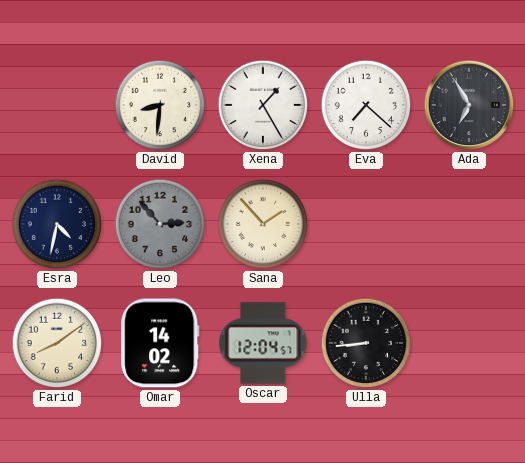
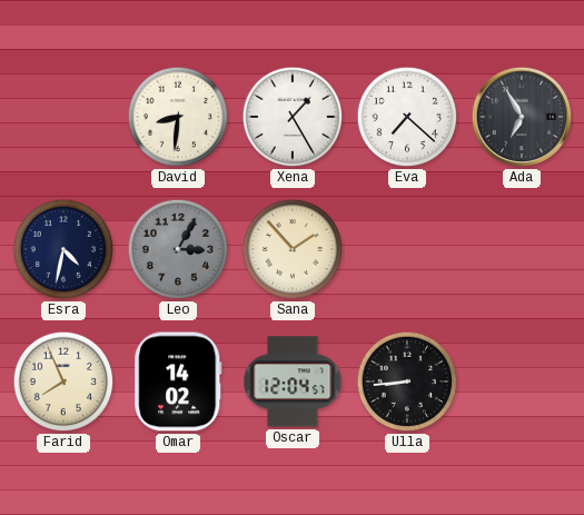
Leo: 2:53 -> 3:05 (178, 249)
Farid: 8:09 -> 7:56 (63, 382)
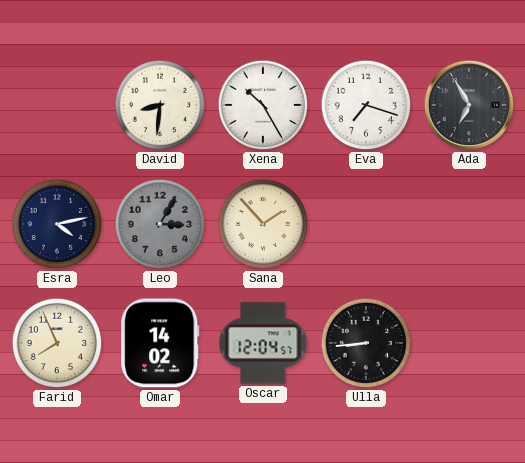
Xena: 1:25 -> 10:25 (263, 105)
Eva: 7:22 -> 7:18 (366, 105)
Esra: 4:32 -> 4:13 (57, 224)
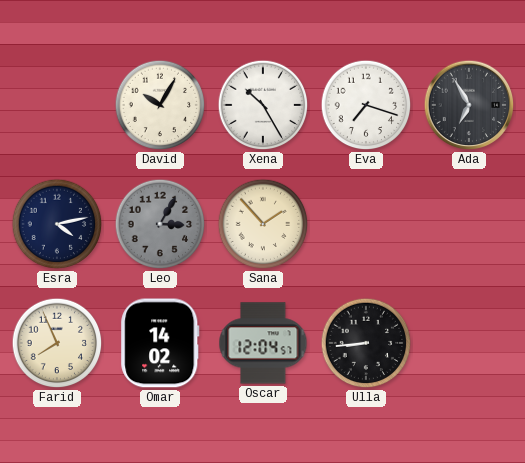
David: 8:31 -> 10:05 (160, 105)
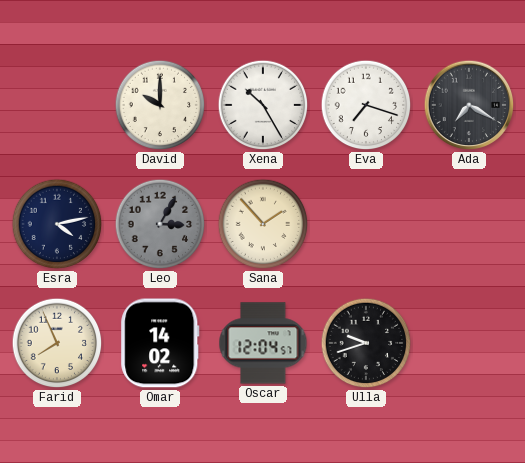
David: 10:05 -> 10:00 (160, 105)
Ada: 6:55 -> 7:20 (469, 105)
Ulla: 8:44 -> 9:42 (366, 343)
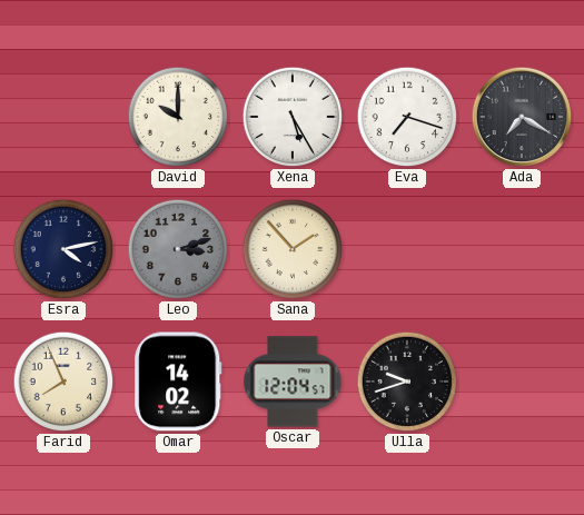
Xena: 10:25 -> 5:25 (293, 117)
Leo: 3:05 -> 3:12 (178, 249)
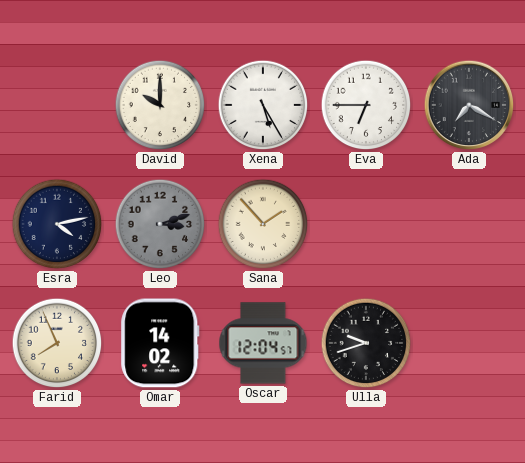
Eva: 7:18 -> 6:45 (366, 105)
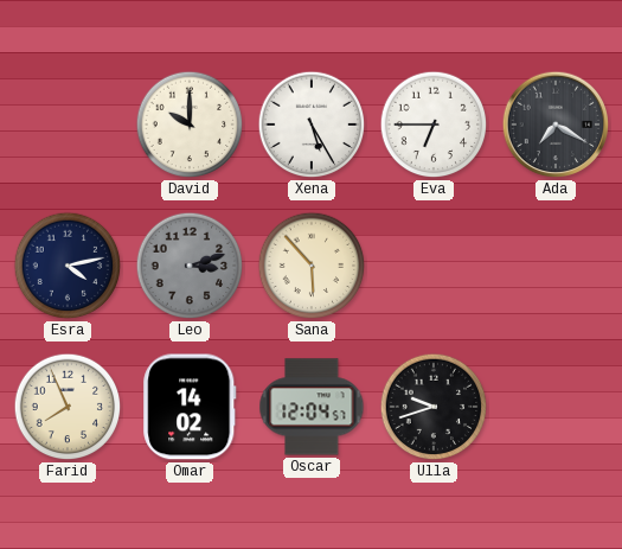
Sana: 1:53 -> 5:53 (312, 266)
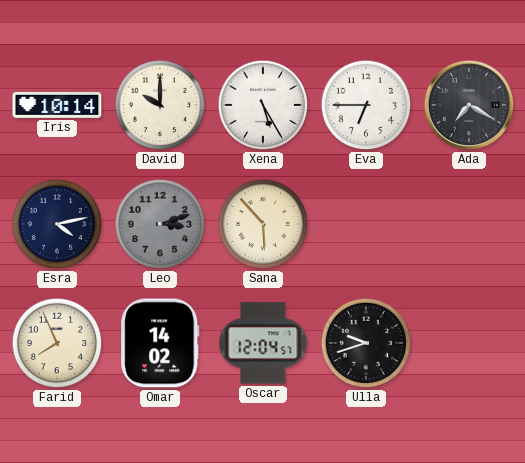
Iris: none -> 10:14 (57, 105)
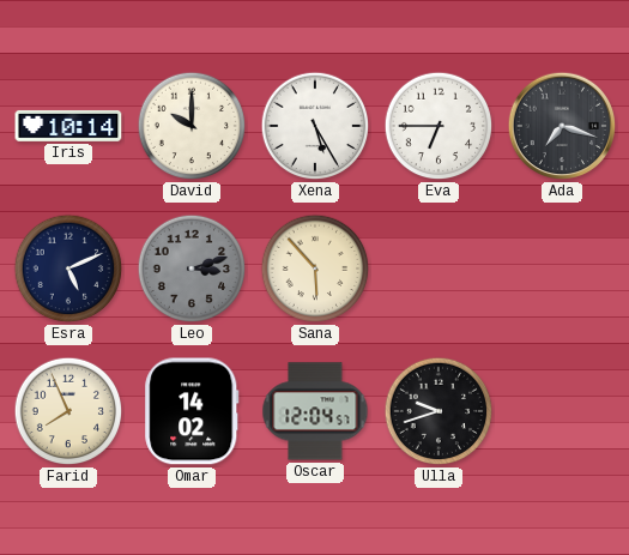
Ada: 7:20 -> 7:18 (562, 126)
Esra: 4:13 -> 5:11 (68, 269)
